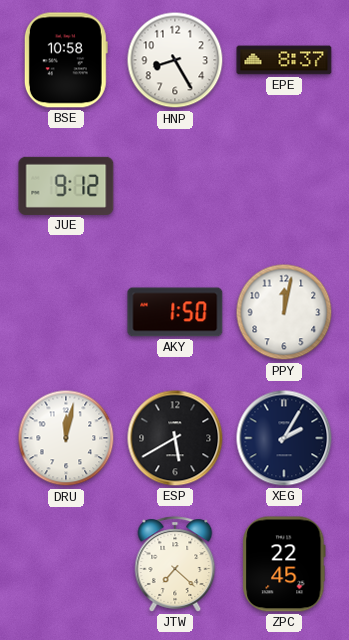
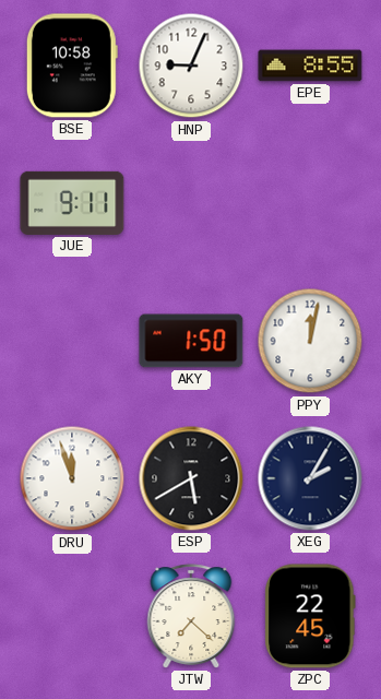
HNP: 8:25 -> 9:04 (191, 66)
EPE: 8:37 -> 8:55 (310, 66)
JUE: 9:12 -> 9:11 (72, 203)
DRU: 12:02 -> 11:57 (72, 478)
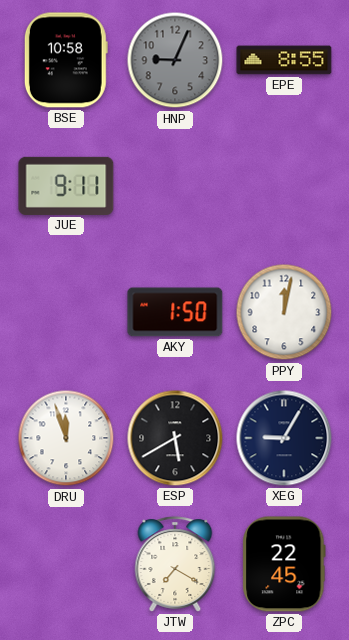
HNP dial: white -> grey (175, 60)
XEG: 2:05 -> 9:05 (284, 438)
JTW: 7:22 -> 7:20 (175, 564)
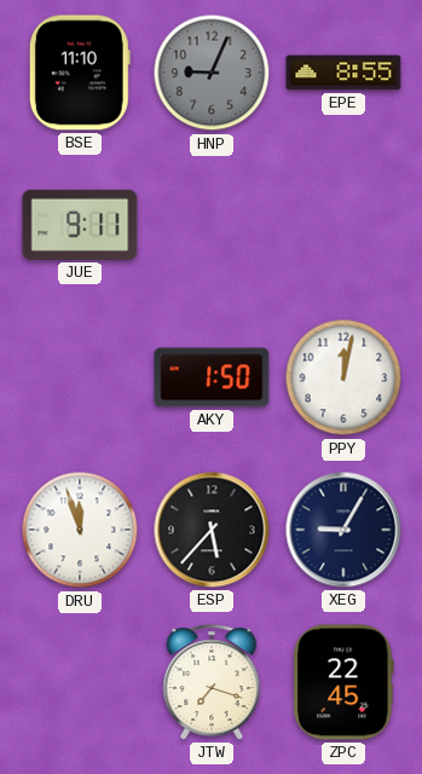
BSE: 10:58 -> 11:10 (80, 73)
ESP: 5:40 -> 5:37 (212, 530)
JTW: 7:20 -> 7:18 (212, 682)
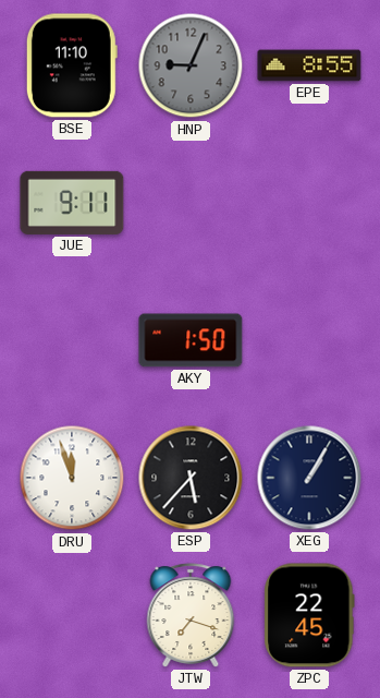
PPY: 12:02 -> none (343, 377)
XEG: 9:05 -> 1:05 (309, 478)
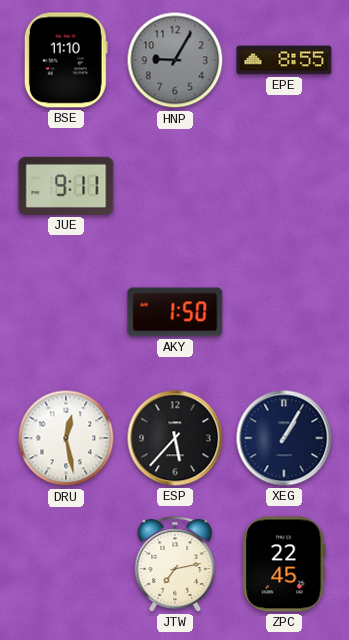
HNP: 9:04 -> 9:05 (175, 60)
DRU: 11:57 -> 12:28 (66, 438)
JTW: 7:18 -> 7:13 (175, 564)
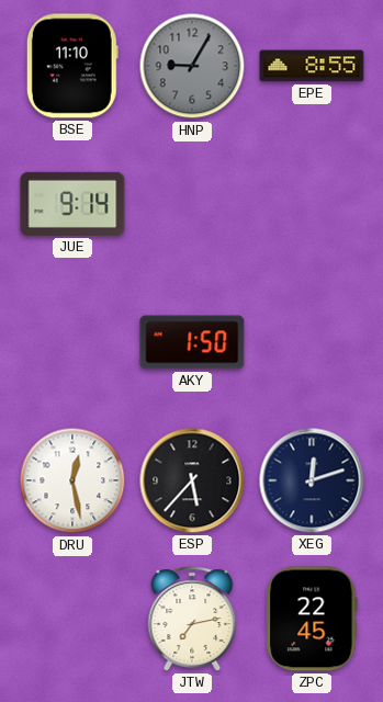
JUE: 9:11 -> 9:14 (72, 204)
XEG: 1:05 -> 12:12 (312, 480)
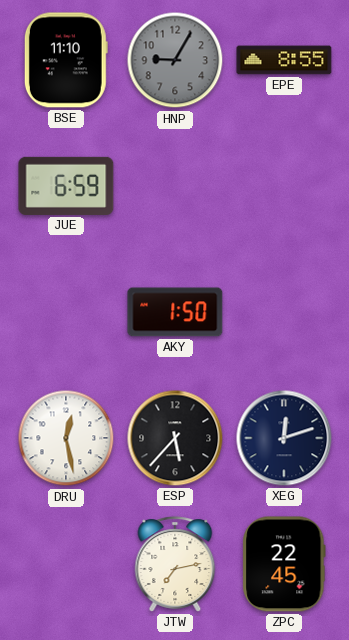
JUE: 9:14 -> 6:59 (66, 186)
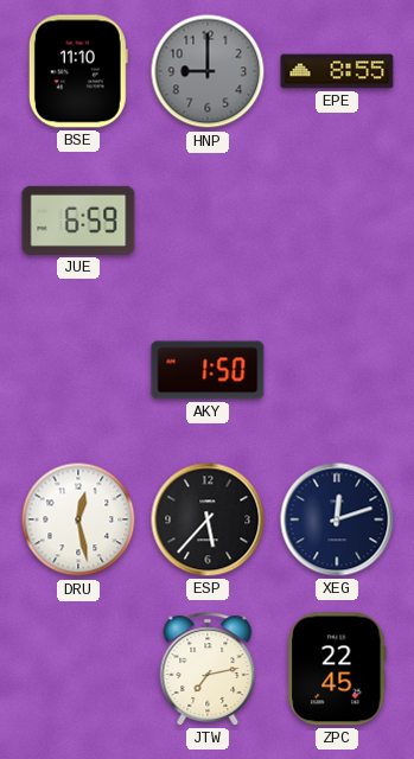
HNP: 9:05 -> 9:00 (208, 71)
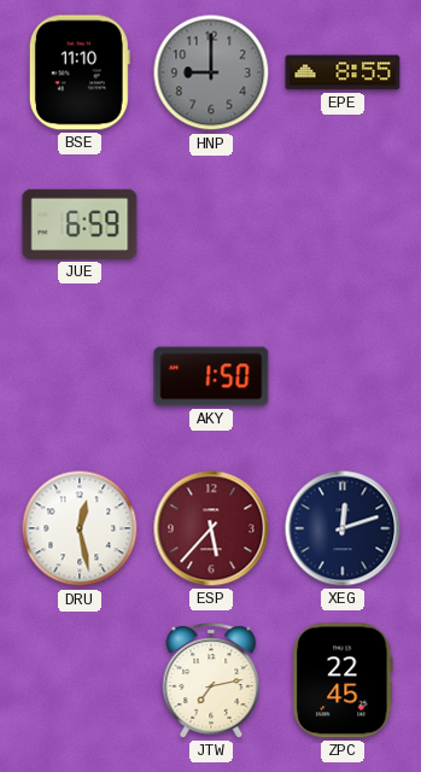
ESP dial: black -> burgundy (211, 528)
